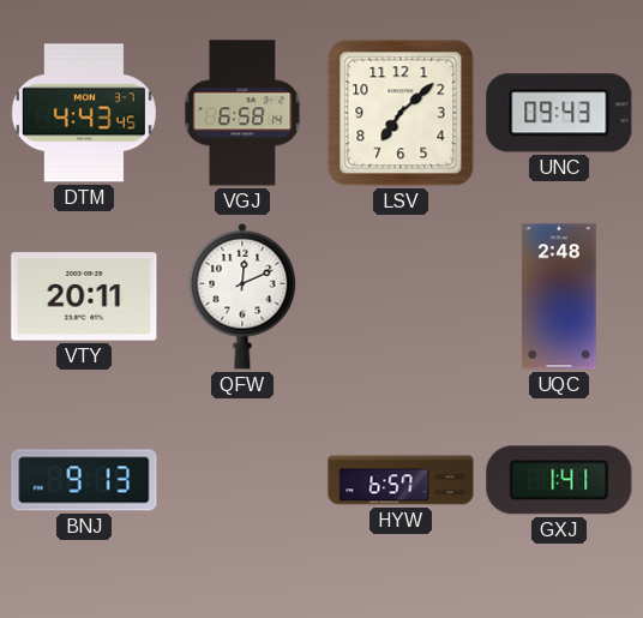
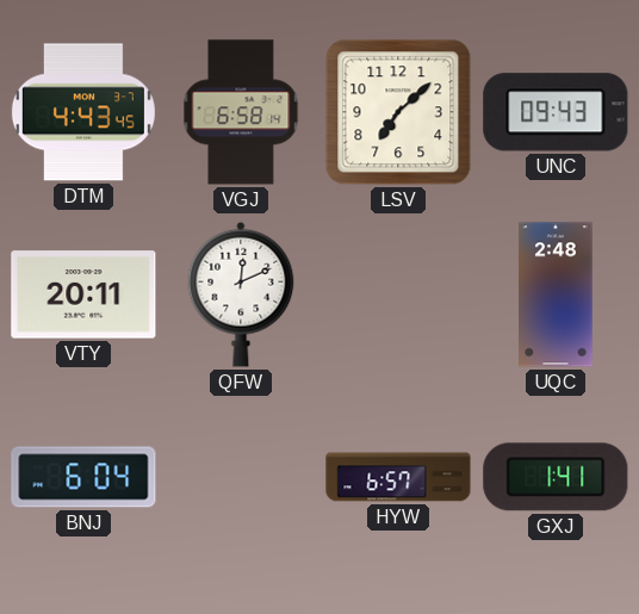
BNJ: 9:13 -> 6:04 (83, 477)
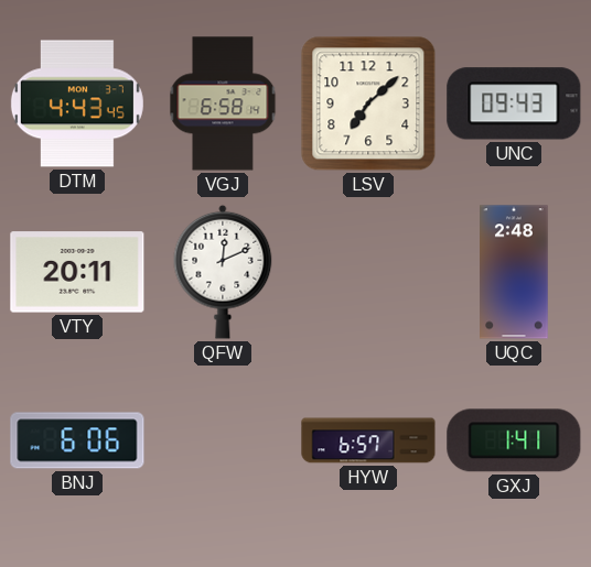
BNJ: 6:04 -> 6:06 (77, 440)
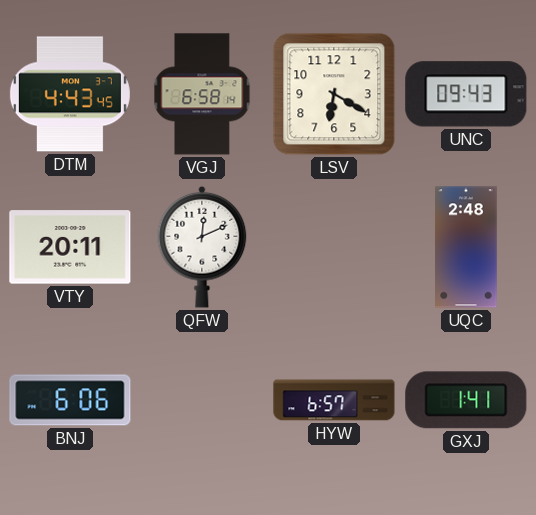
LSV: 7:08 -> 6:20 (334, 94)
